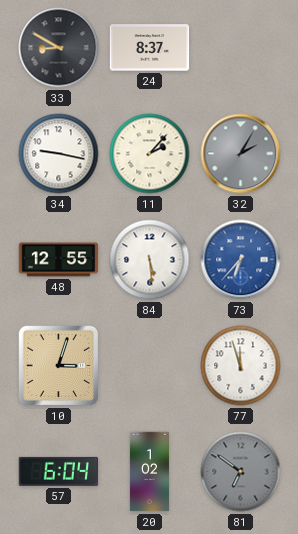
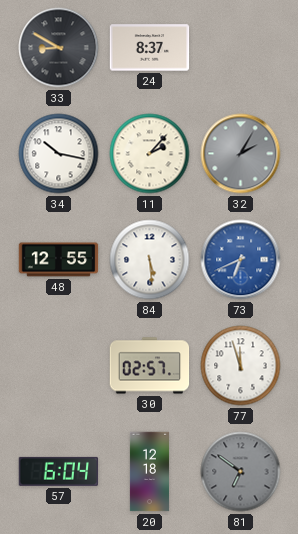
34: 9:17 -> 10:17 (59, 154)
73: 6:37 -> 6:41 (241, 260)
10: 3:03 -> none (59, 366)
30: none -> 02:57 (150, 366)
20: 1:02 -> 12:18 (149, 472)
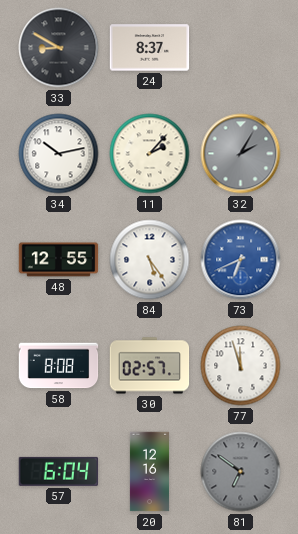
34: 10:17 -> 10:13 (59, 154)
84: 5:29 -> 5:24 (150, 260)
58: none -> 8:08 (59, 366)
20: 12:18 -> 12:16 (149, 472)
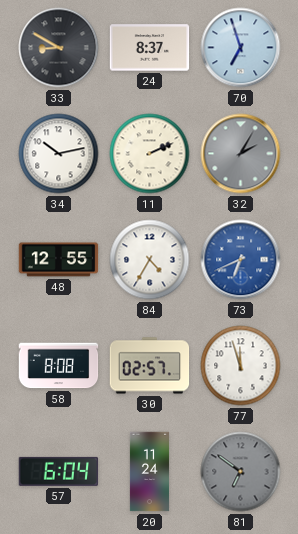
70: none -> 6:57 (241, 48)
11: 2:07 -> 2:11 (150, 154)
84: 5:24 -> 4:35 (150, 260)
20: 12:16 -> 11:24 (149, 472)
